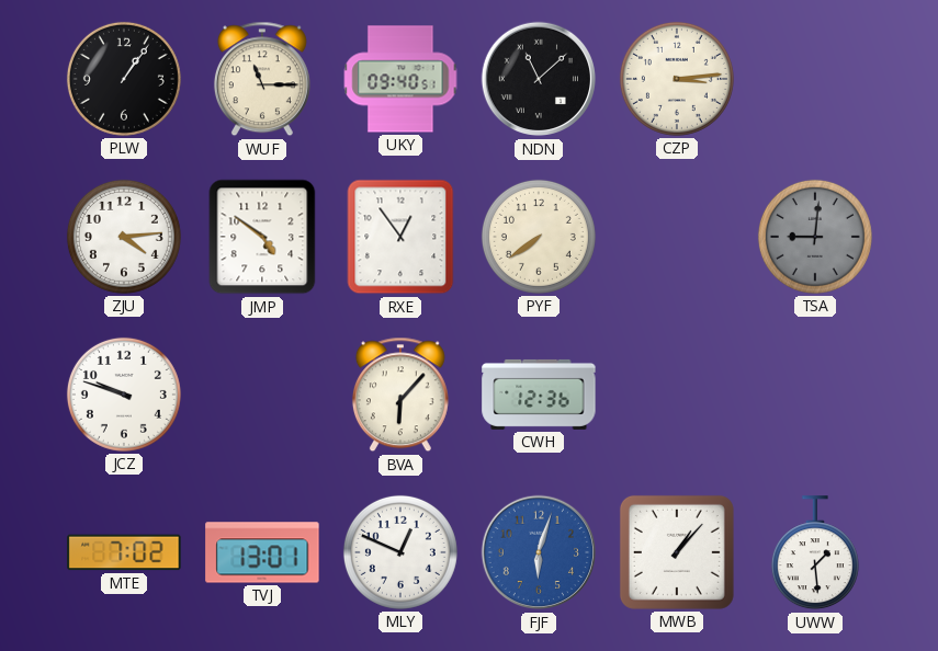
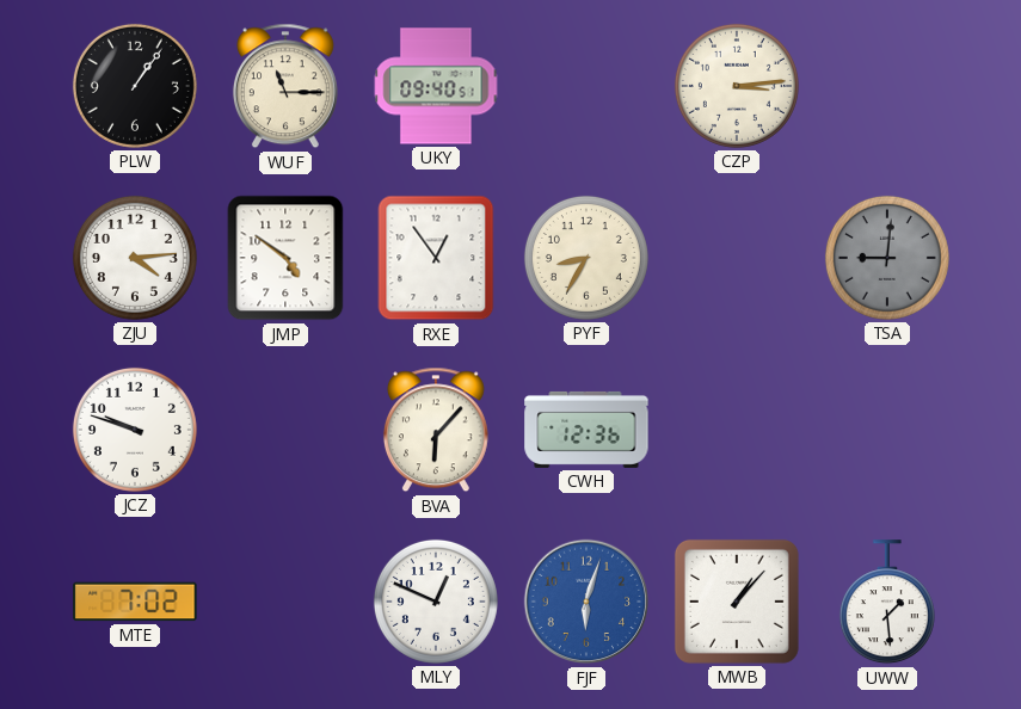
NDN: 11:08 -> none (539, 79)
PYF: 7:39 -> 8:35 (586, 258)
TVJ: 13:01 -> none (262, 552)
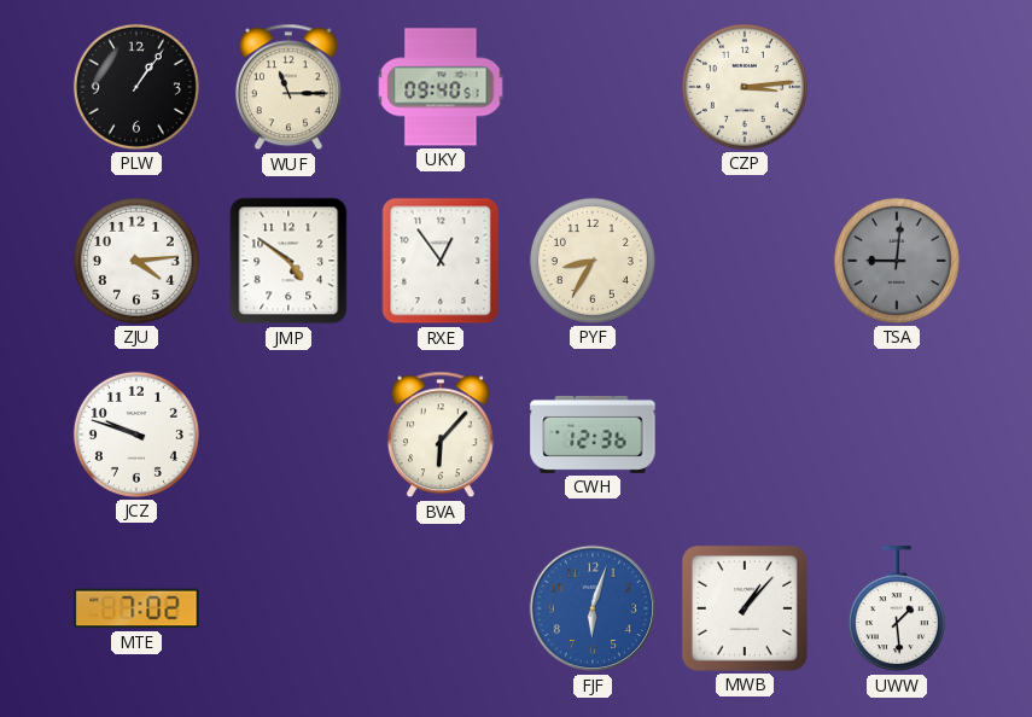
MLY: 12:49 -> none (436, 602)
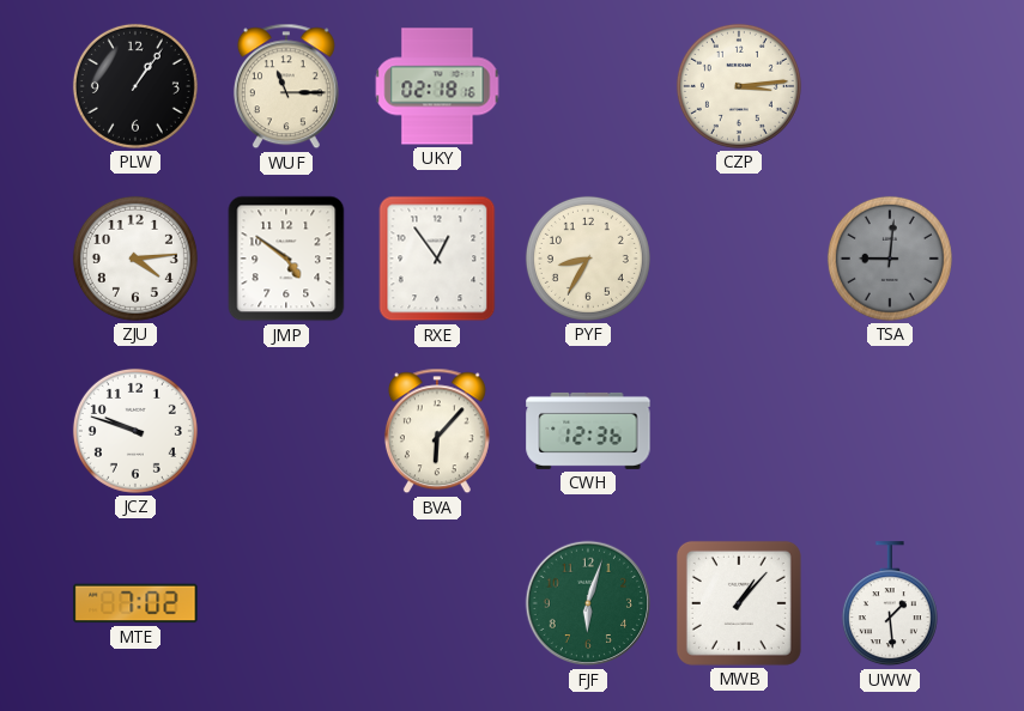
UKY: 09:40 -> 02:18 (437, 86)
FJF dial: blue -> green (588, 603)
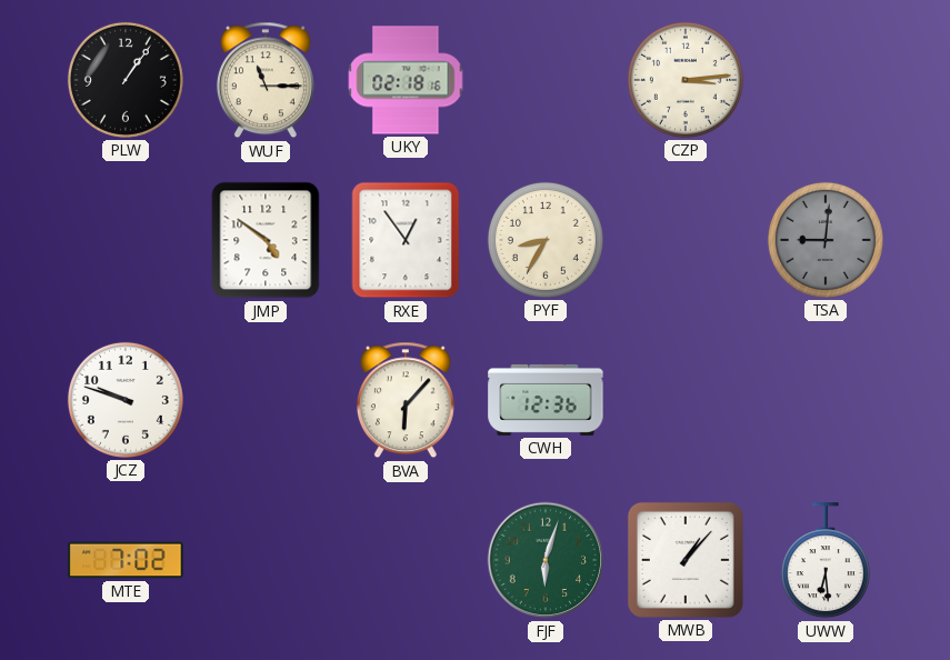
ZJU: 4:14 -> none (135, 259)
UWW: 1:29 -> 6:29 (826, 561)
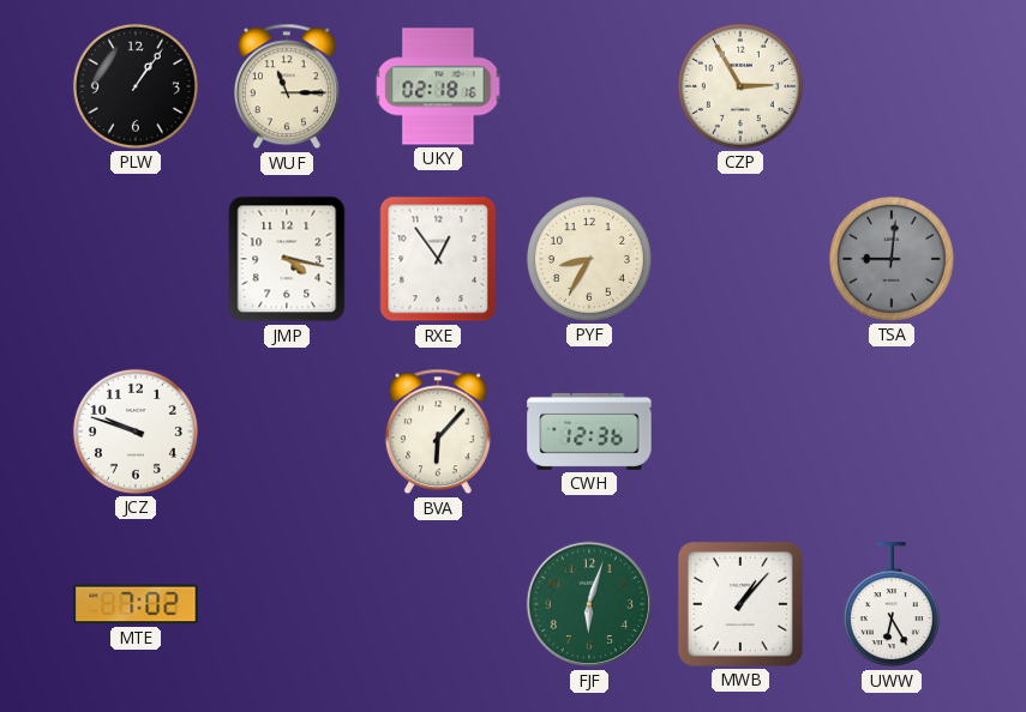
CZP: 3:14 -> 2:55 (740, 86)
JMP: 4:51 -> 4:17 (287, 259)
UWW: 6:29 -> 6:25 (892, 605)
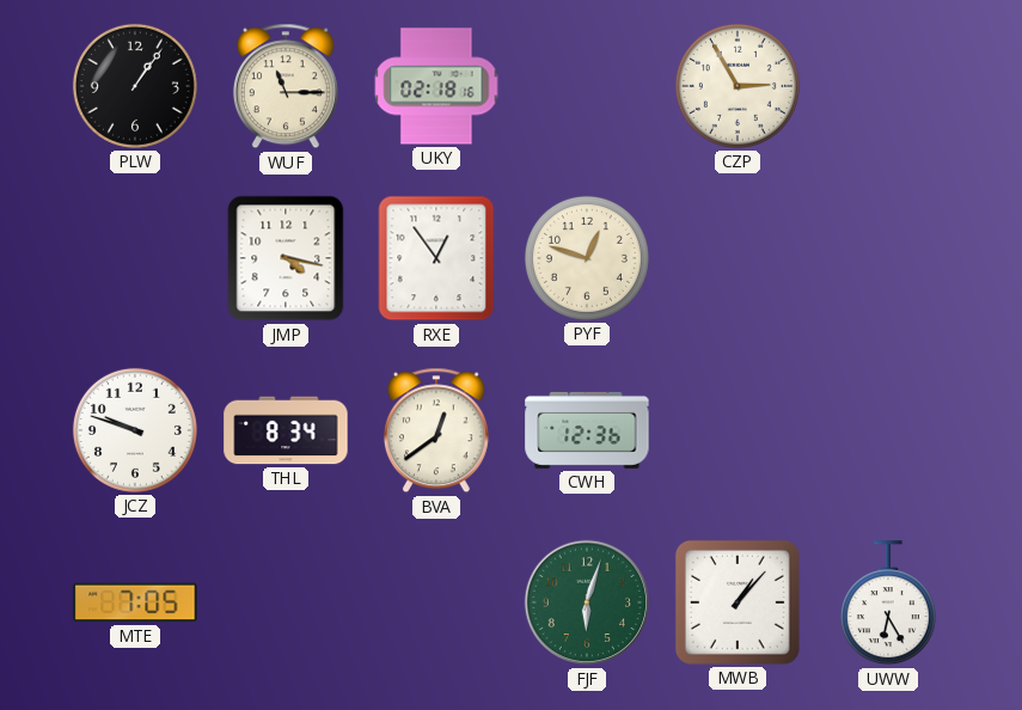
PYF: 8:35 -> 12:48 (587, 258)
TSA: 9:01 -> none (892, 259)
THL: none -> 8:34 (286, 430)
BVA: 6:07 -> 12:39 (436, 430)
MTE: 7:02 -> 7:05 (135, 602)
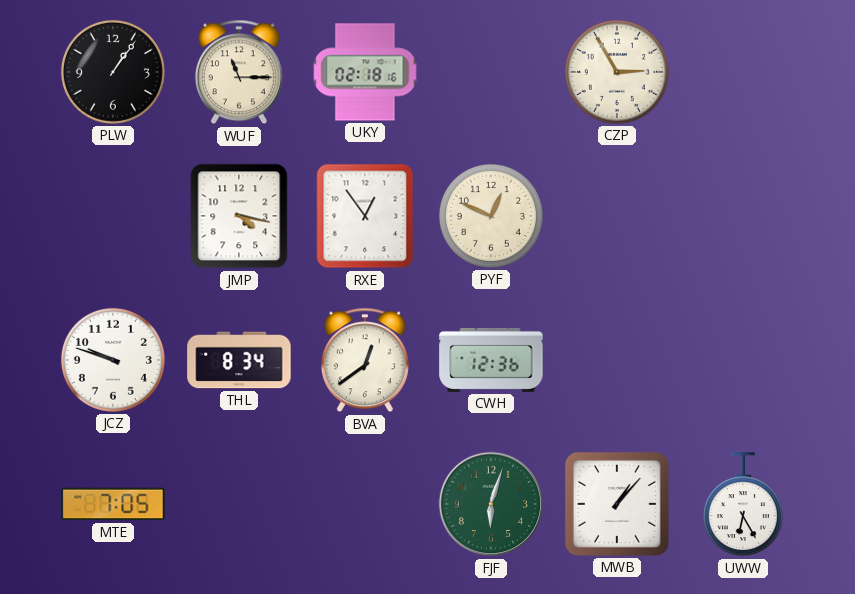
PYF: 12:48 -> 12:49 (491, 216)
